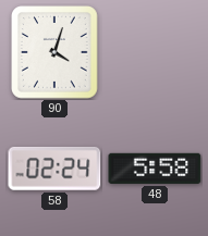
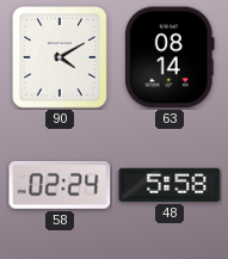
90: 4:03 -> 4:10 (61, 58)
63: none -> 08:14 (171, 57)
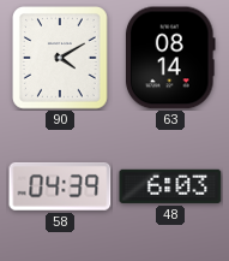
58: 02:24 -> 04:39 (60, 186)
48: 5:58 -> 6:03 (170, 186)
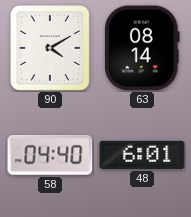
58: 04:39 -> 04:40 (50, 155)
48: 6:03 -> 6:01 (142, 155)
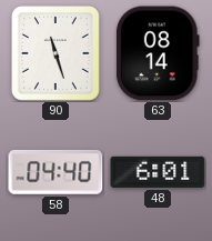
90: 4:10 -> 11:27 (57, 54)
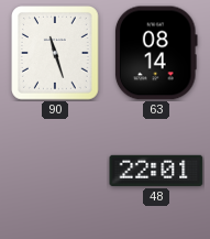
58: 04:40 -> none (55, 172)
48: 6:01 -> 22:01 (156, 171)
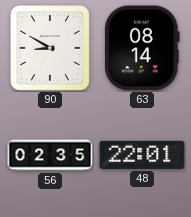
90: 11:27 -> 8:50 (51, 49)
56: none -> 02:35 (50, 155)
